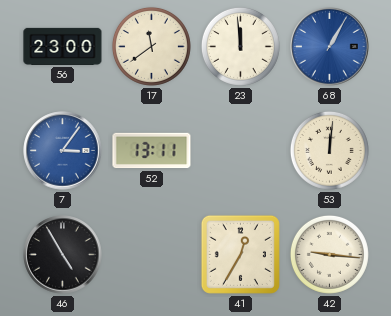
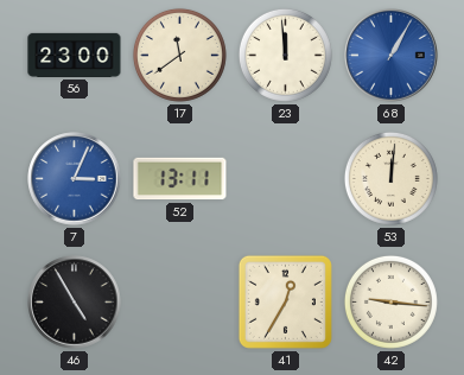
7: 3:06 -> 3:04 (75, 179)
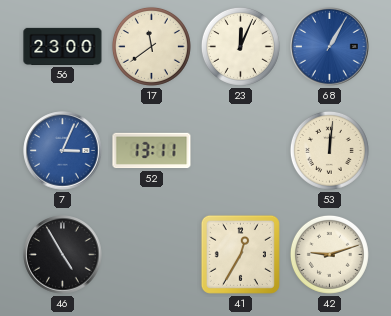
23: 11:59 -> 12:04 (240, 46)
42: 9:16 -> 9:12 (329, 254)
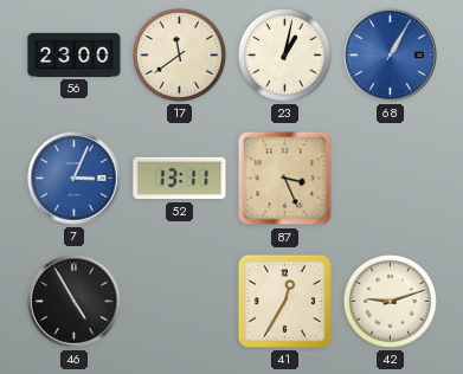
23: 12:04 -> 1:02 (284, 54)
87: none -> 3:26 (285, 179)
53: 12:01 -> none (329, 150)
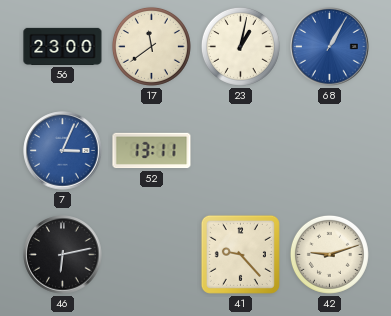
87: 3:26 -> none (285, 179)
46: 4:55 -> 6:13 (63, 255)
41: 12:35 -> 9:23 (240, 254)
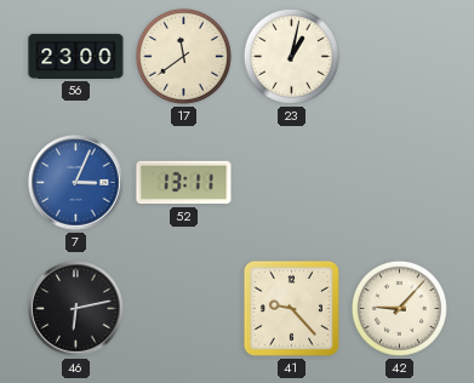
68: 1:05 -> none (330, 47)
42: 9:12 -> 9:07 (399, 308)
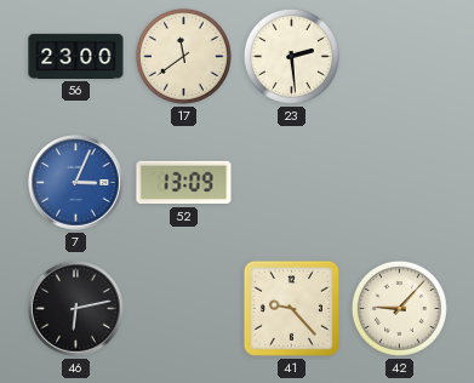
23: 1:02 -> 2:29 (291, 56)
52: 13:11 -> 13:09 (184, 183)
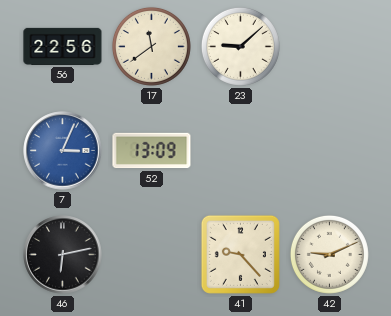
56: 23:00 -> 22:56 (63, 46)
23: 2:29 -> 9:08 (240, 46)
42: 9:07 -> 9:11 (329, 254)
